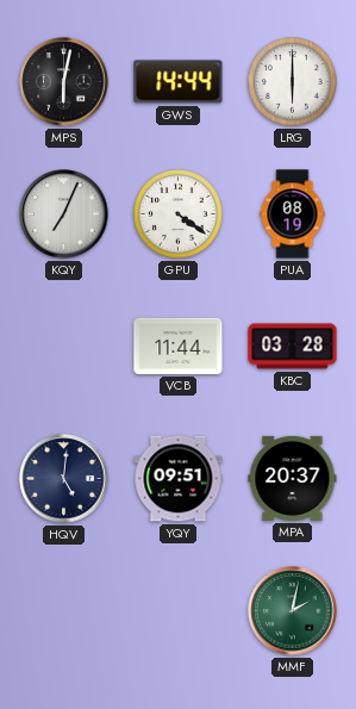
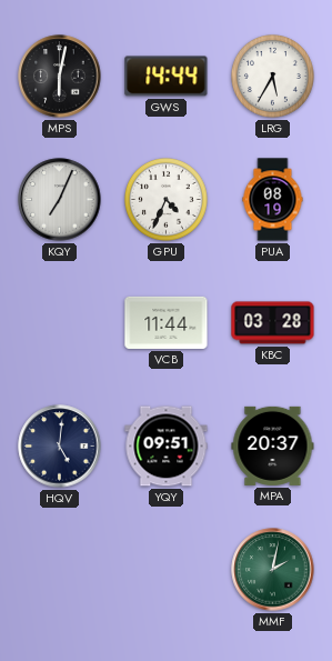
LRG: 6:00 -> 5:35 (273, 77)
GPU: 4:21 -> 4:34 (167, 200)
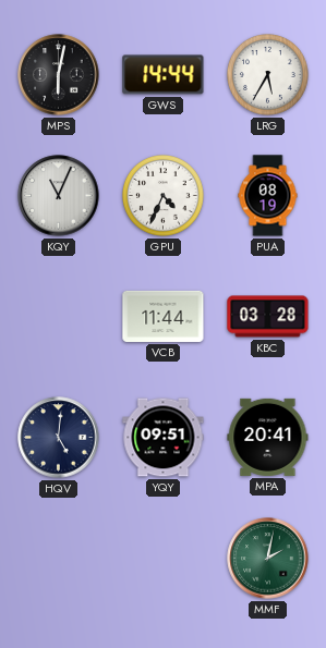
KQY: 7:04 -> 11:04 (59, 196)
MPA: 20:37 -> 20:41 (268, 437)
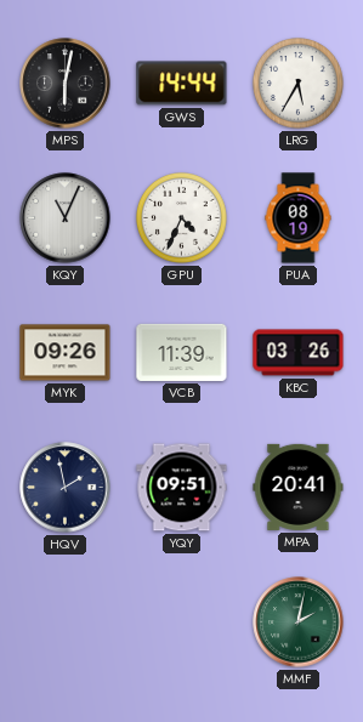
MYK: none -> 09:26 (66, 353)
VCB: 11:44 -> 11:39 (182, 352)
KBC: 03:28 -> 03:26 (299, 353)
HQV: 5:01 -> 1:58 (66, 488)
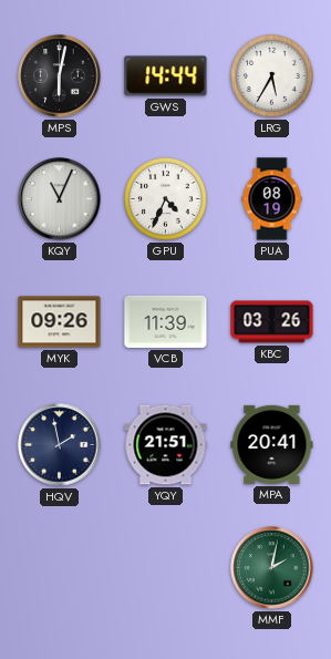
YQY: 09:51 -> 21:51 (166, 445)
